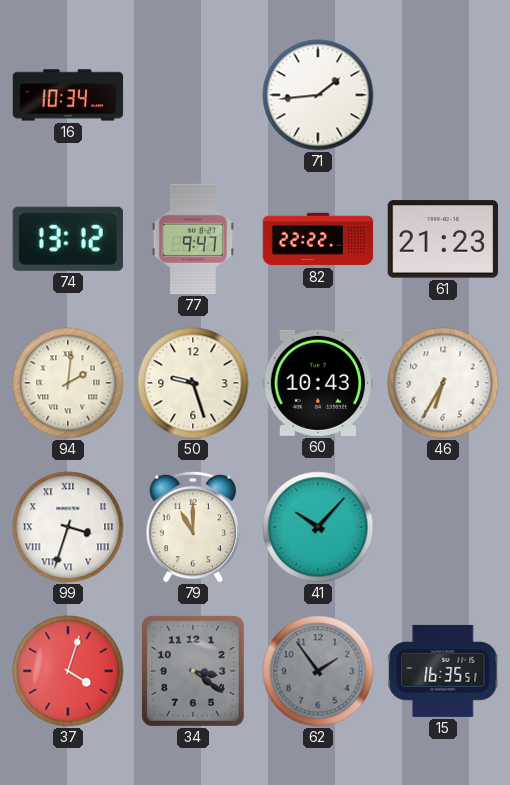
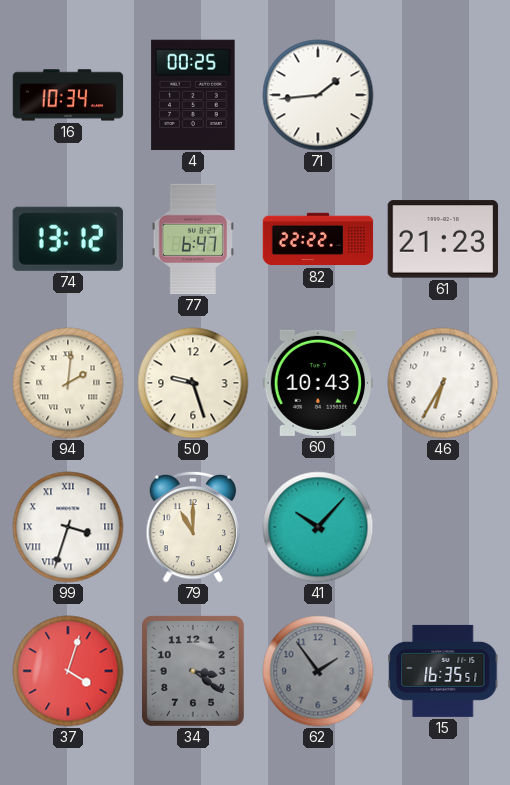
4: none -> 00:25 (193, 95)
77: 9:47 -> 6:47 (193, 239)
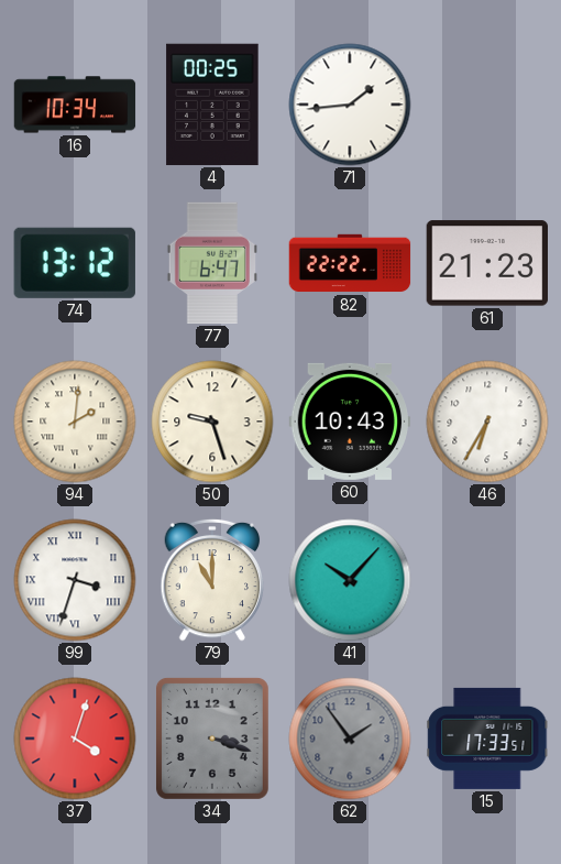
34: 3:21 -> 3:18 (212, 739)
15: 16:35 -> 17:33 (487, 739)
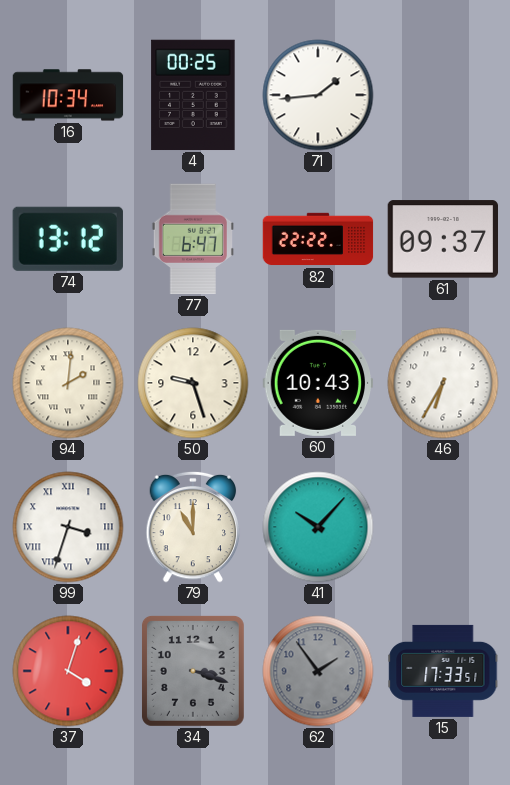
61: 21:23 -> 09:37 (443, 239)
